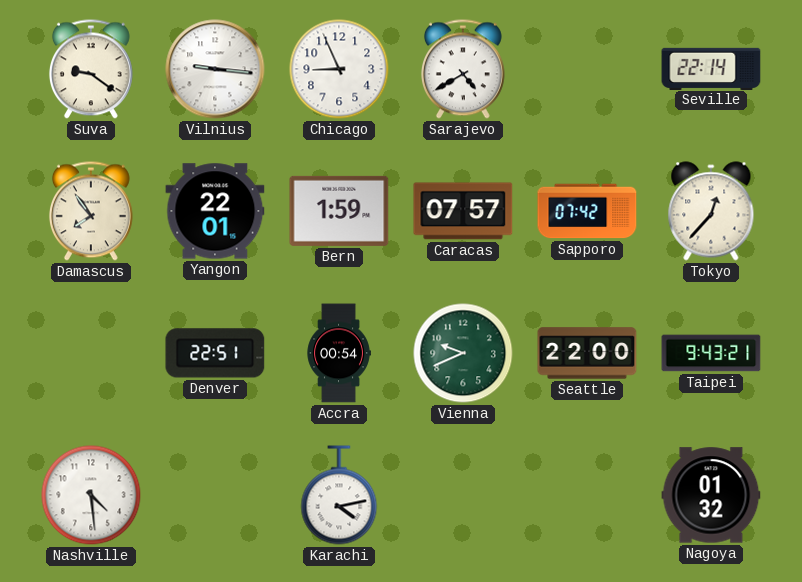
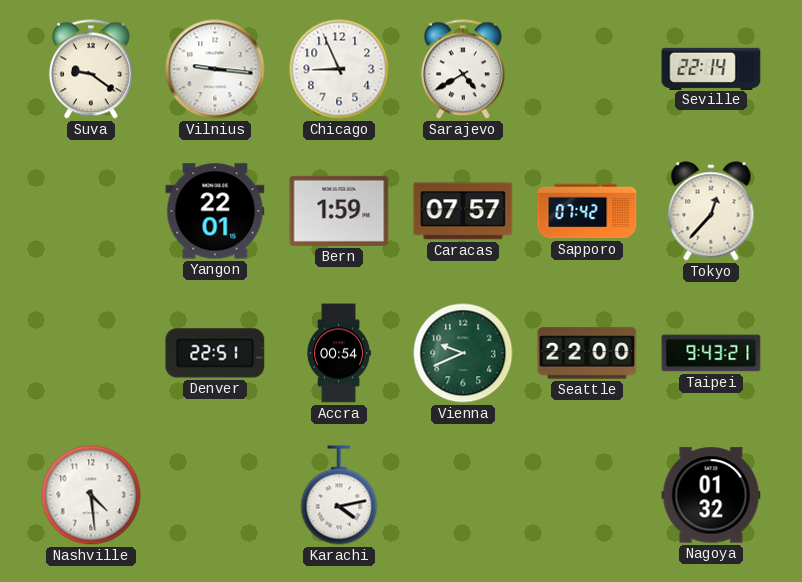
Damascus: 7:54 -> none (91, 211)
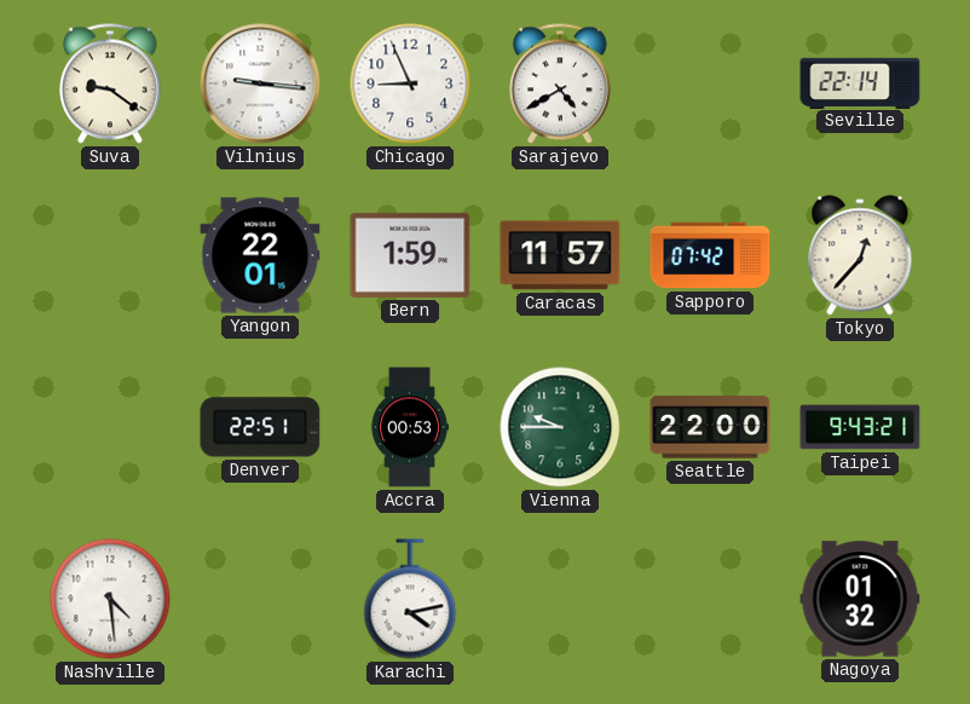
Caracas: 07:57 -> 11:57 (560, 255)
Accra: 00:54 -> 00:53 (410, 427)
Vienna: 9:41 -> 9:45 (560, 427)
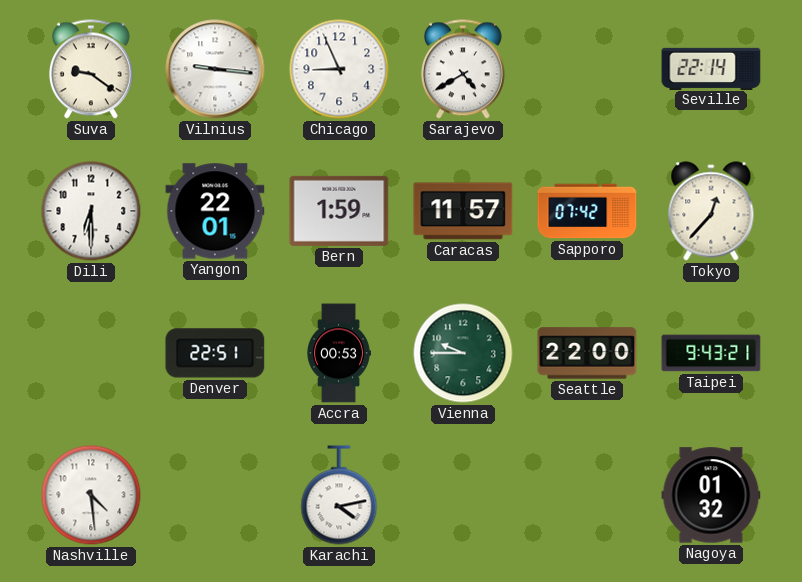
Dili: none -> 6:30 (91, 211)
